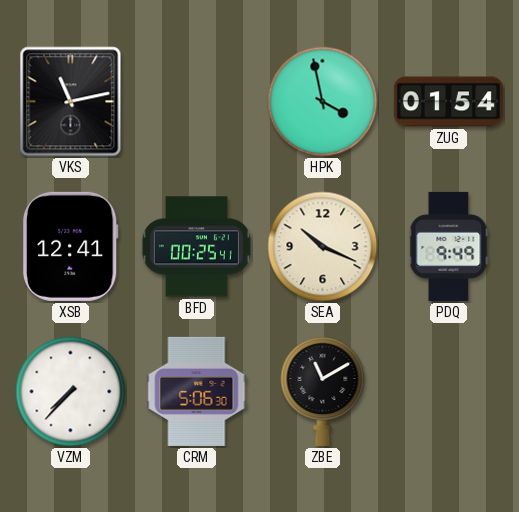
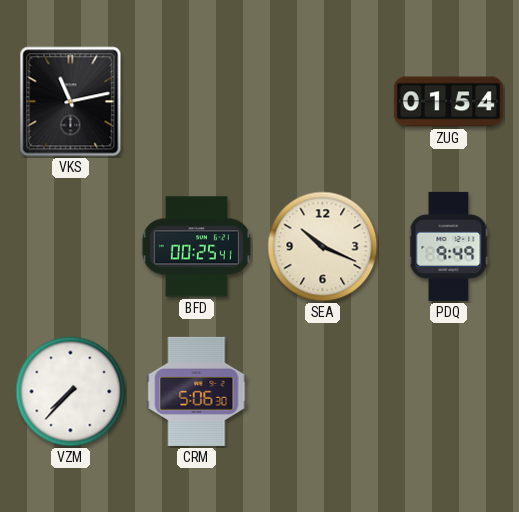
HPK: 3:58 -> none (323, 102)
XSB: 12:41 -> none (71, 246)
ZBE: 11:10 -> none (323, 391)
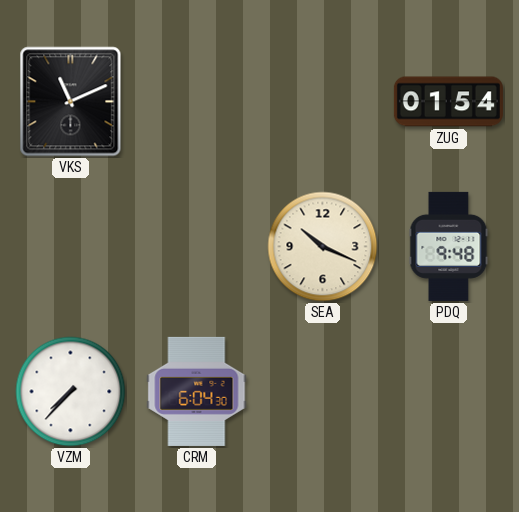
VKS: 11:13 -> 11:11 (71, 102)
BFD: 00:25 -> none (196, 247)
PDQ: 9:49 -> 9:48 (449, 246)
CRM: 5:06 -> 6:04 (197, 391)
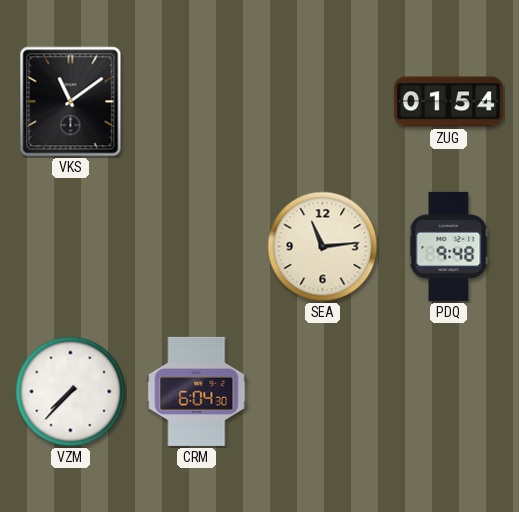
VKS: 11:11 -> 11:09 (71, 102)
SEA: 10:19 -> 11:14 (323, 247)
